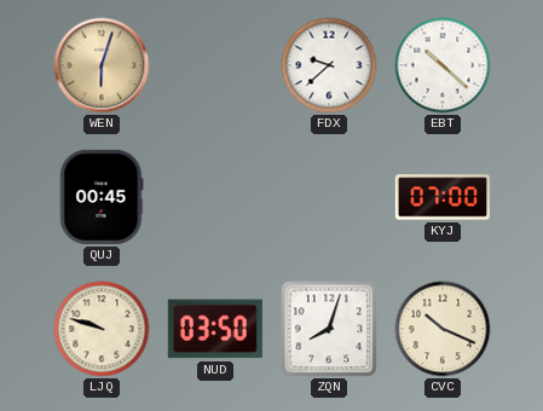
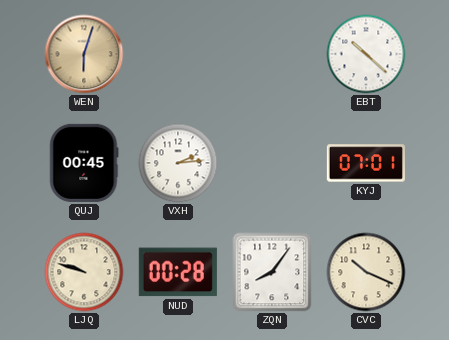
FDX: 9:38 -> none (329, 65)
VXH: none -> 2:14 (178, 163)
KYJ: 07:00 -> 07:01 (366, 163)
NUD: 03:50 -> 00:28 (178, 272)
ZQN: 8:03 -> 8:06 (272, 272)
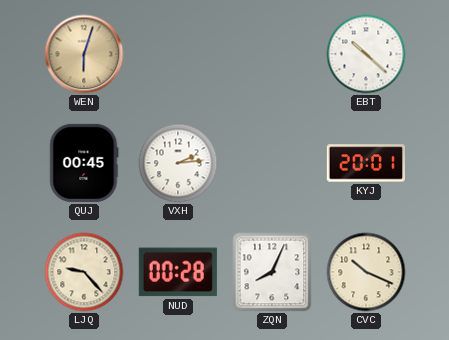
KYJ: 07:01 -> 20:01 (366, 163)
LJQ: 9:48 -> 9:23 (84, 272)
ZQN: 8:06 -> 8:04 (272, 272)
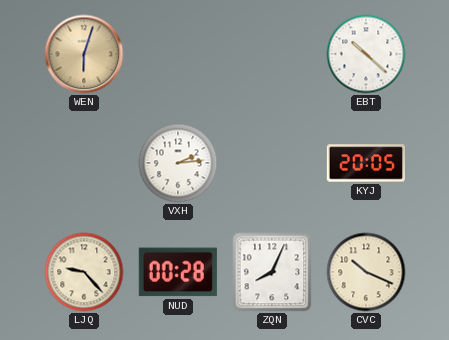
QUJ: 00:45 -> none (84, 163)
KYJ: 20:01 -> 20:05 (366, 163)
